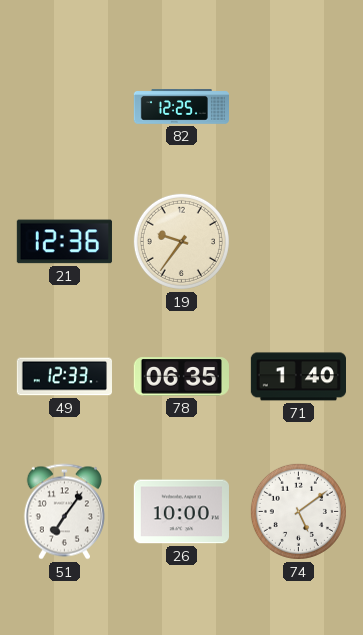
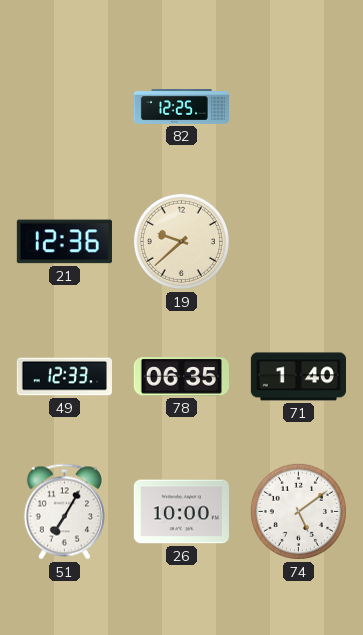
19: 9:36 -> 9:38 (181, 241)
51: 7:06 -> 7:05 (64, 512)
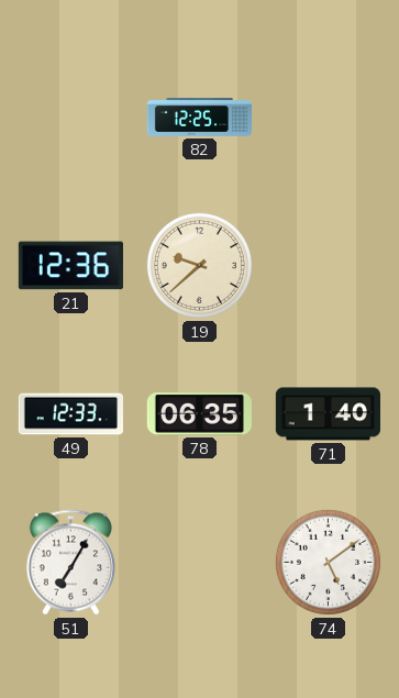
26: 10:00 -> none (181, 512)
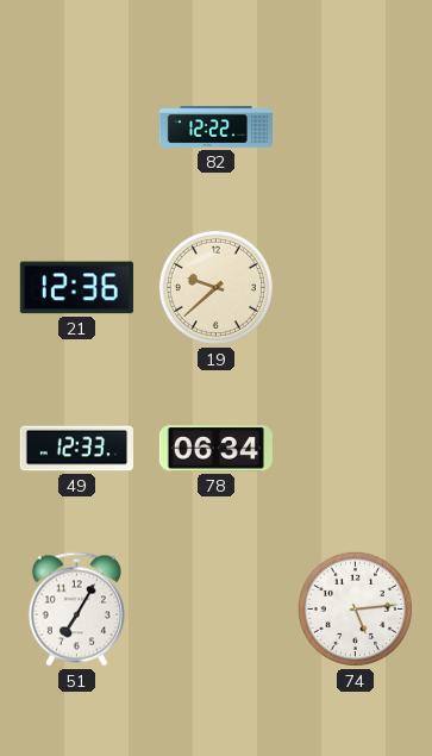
82: 12:25 -> 12:22 (215, 127)
78: 06:35 -> 06:34 (215, 449)
71: 1:40 -> none (328, 414)
74: 5:09 -> 5:14 (355, 608)
